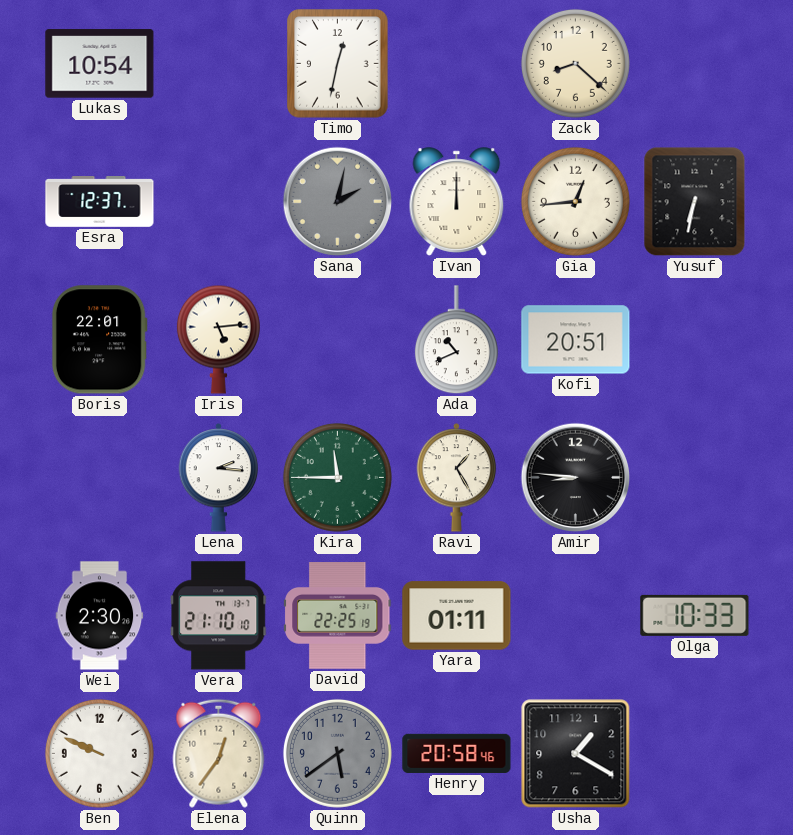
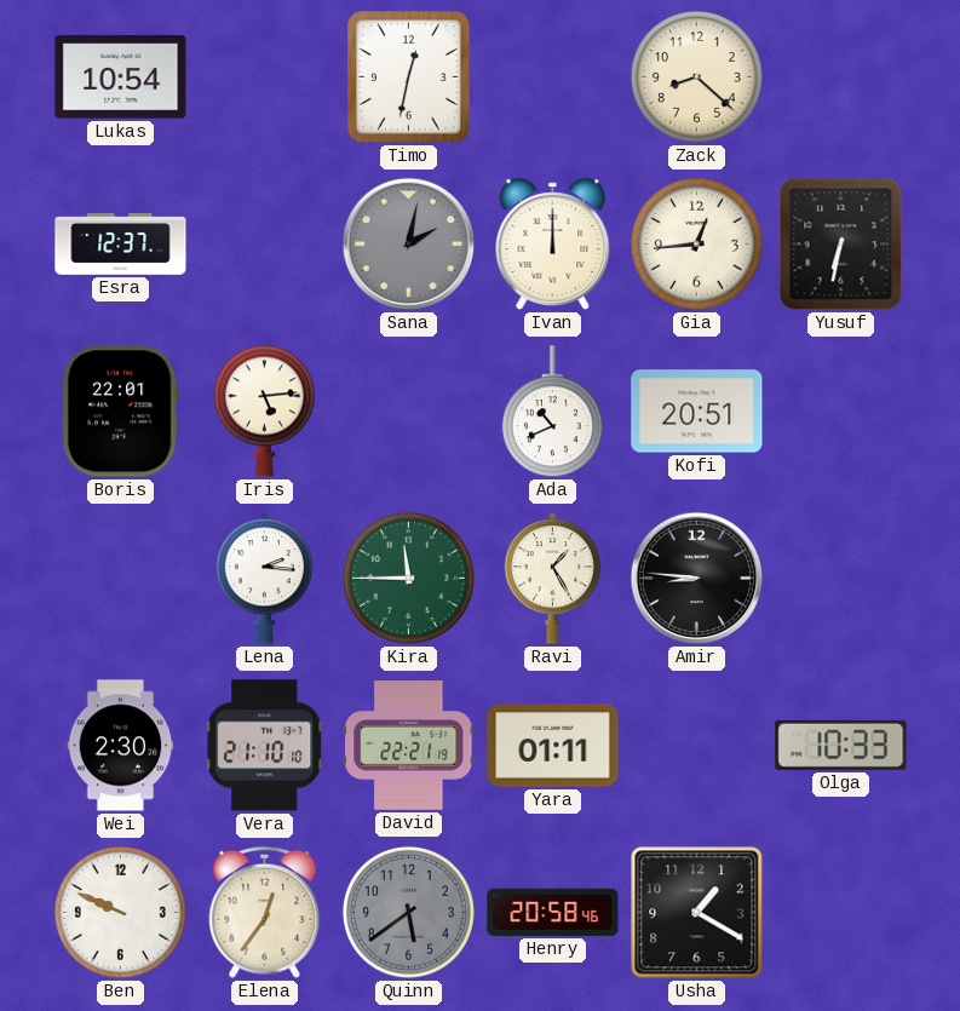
David: 22:25 -> 22:21 (409, 746)
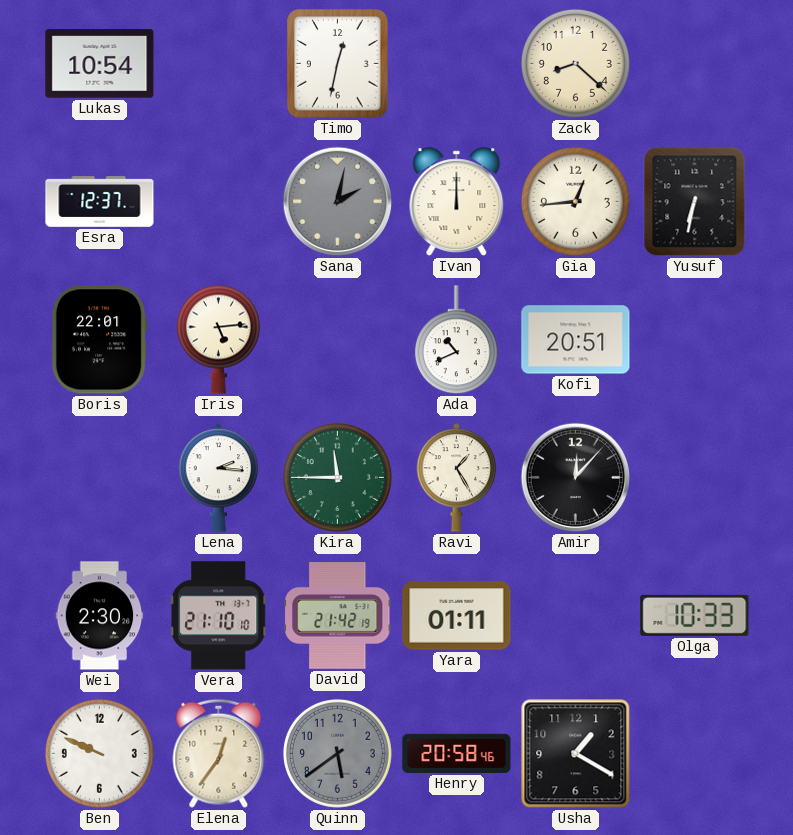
Amir: 8:46 -> 12:07 (576, 478)
David: 22:21 -> 21:42 (338, 616)
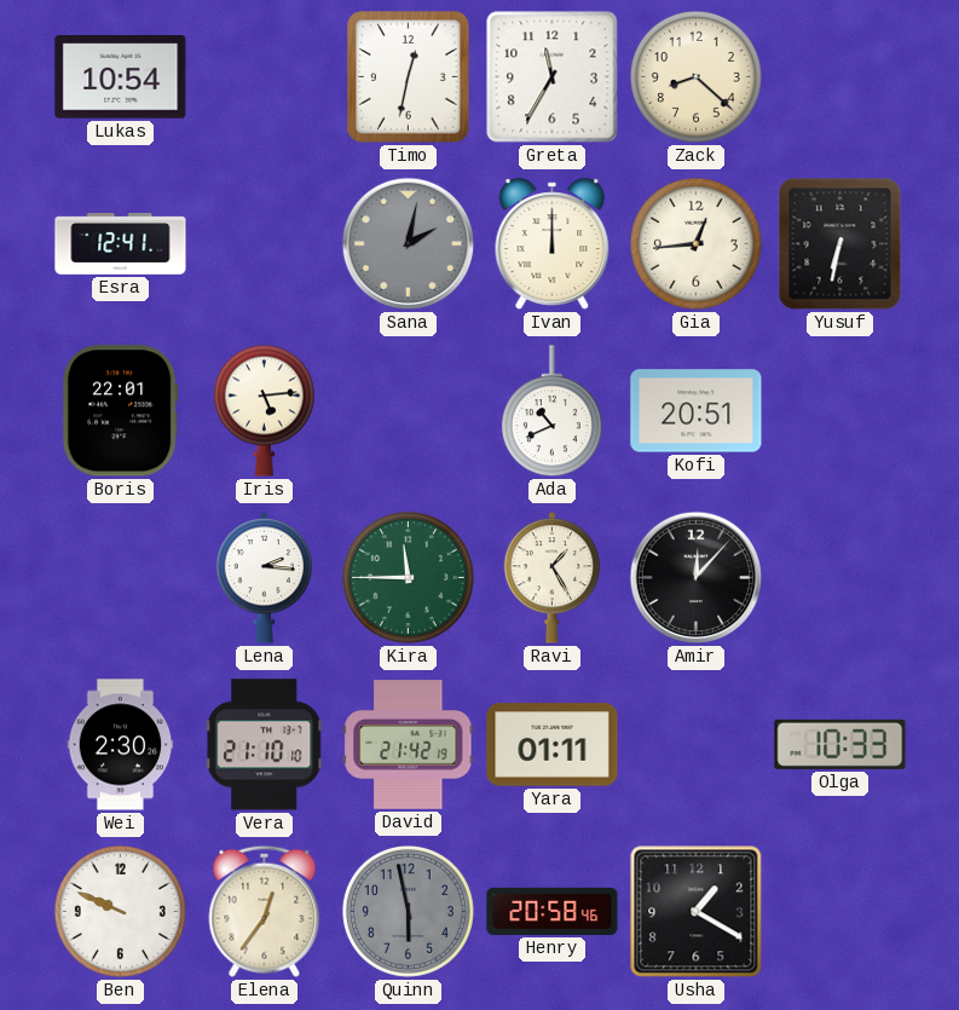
Greta: none -> 11:35 (553, 77)
Esra: 12:37 -> 12:41 (121, 244)
Quinn: 5:39 -> 5:58 (408, 911)
